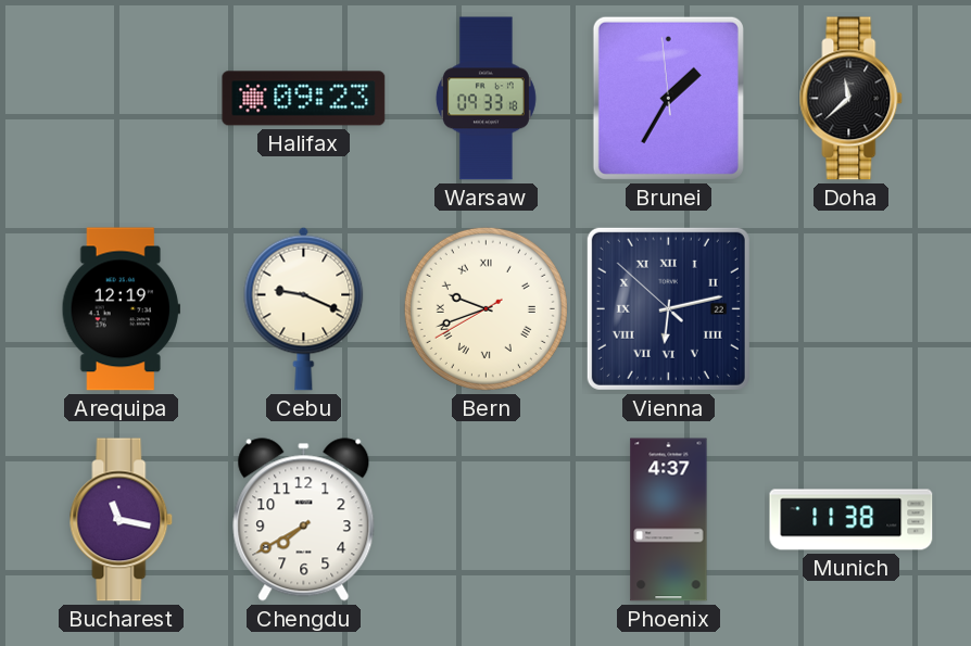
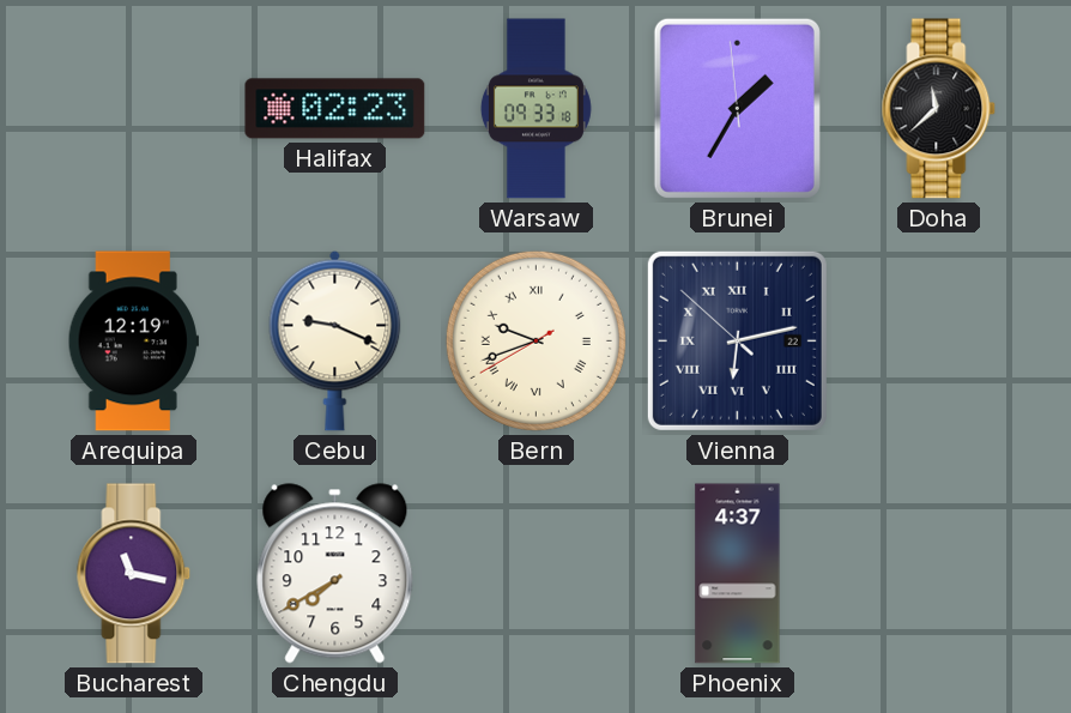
Halifax: 09:23 -> 02:23 (335, 109)
Munich: 11:38 -> none (852, 520)
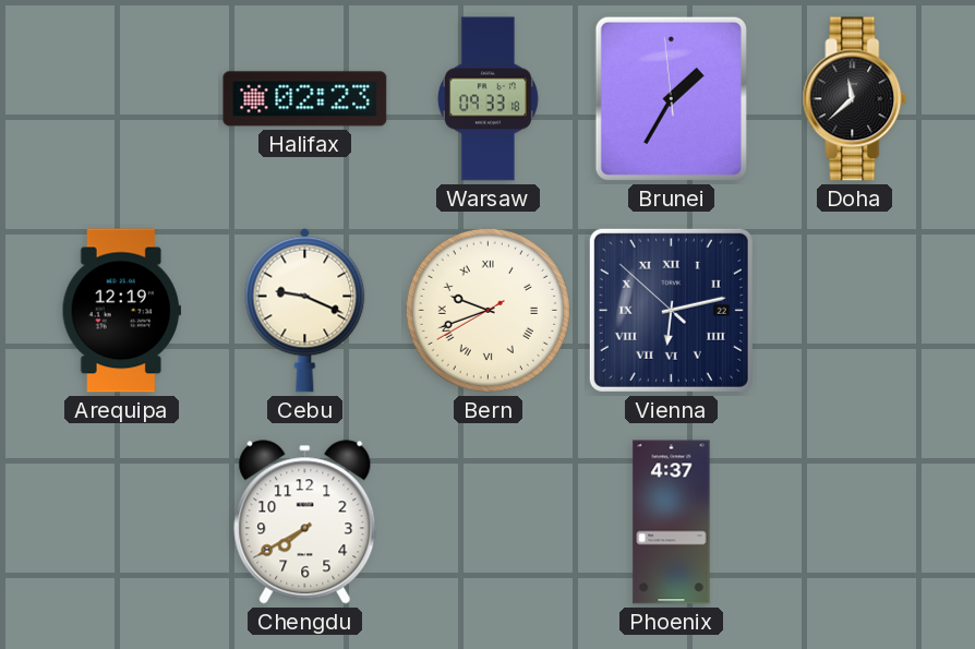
Bucharest: 11:17 -> none (134, 574)
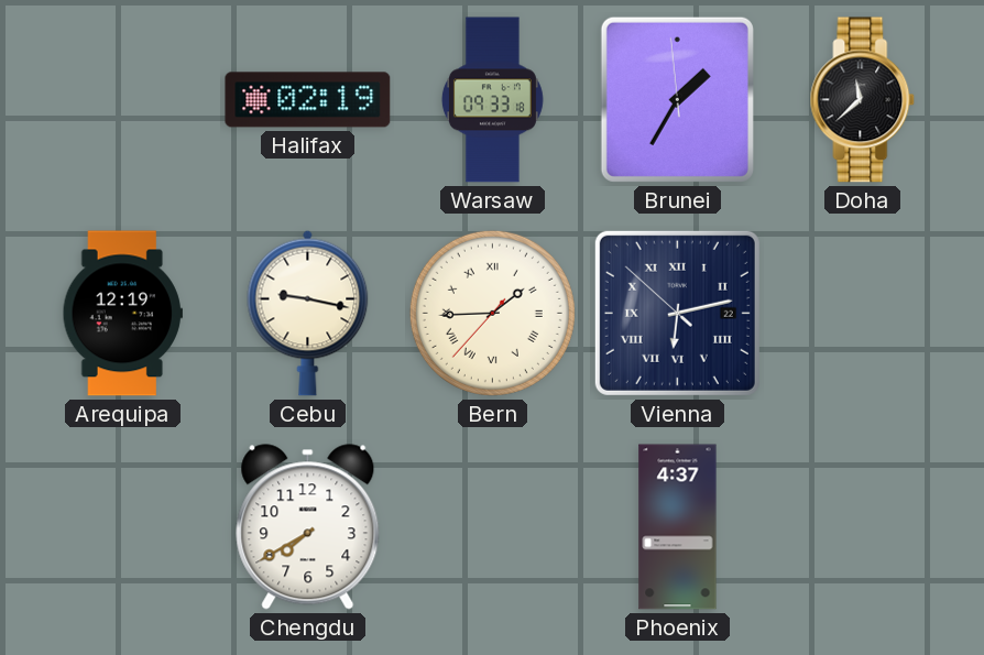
Halifax: 02:23 -> 02:19 (308, 100)
Cebu: 9:19 -> 9:17 (308, 313)
Bern: 9:41 -> 1:44 (492, 313)
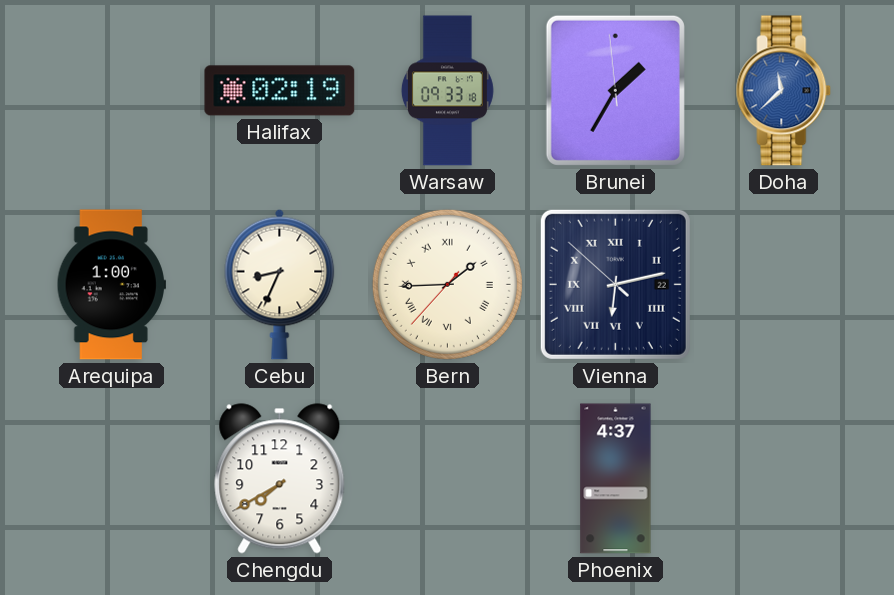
Doha dial: black -> blue (784, 91)
Arequipa: 12:19 -> 1:00 (111, 285)
Cebu: 9:17 -> 8:34 (280, 284)
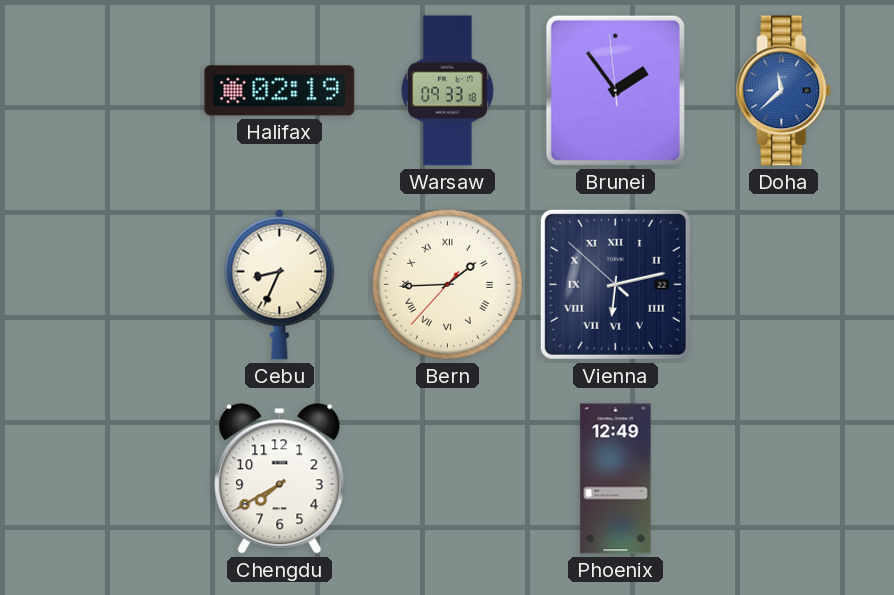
Brunei: 1:34 -> 1:53 (615, 90)
Arequipa: 1:00 -> none (111, 285)
Phoenix: 4:37 -> 12:49 (616, 479)
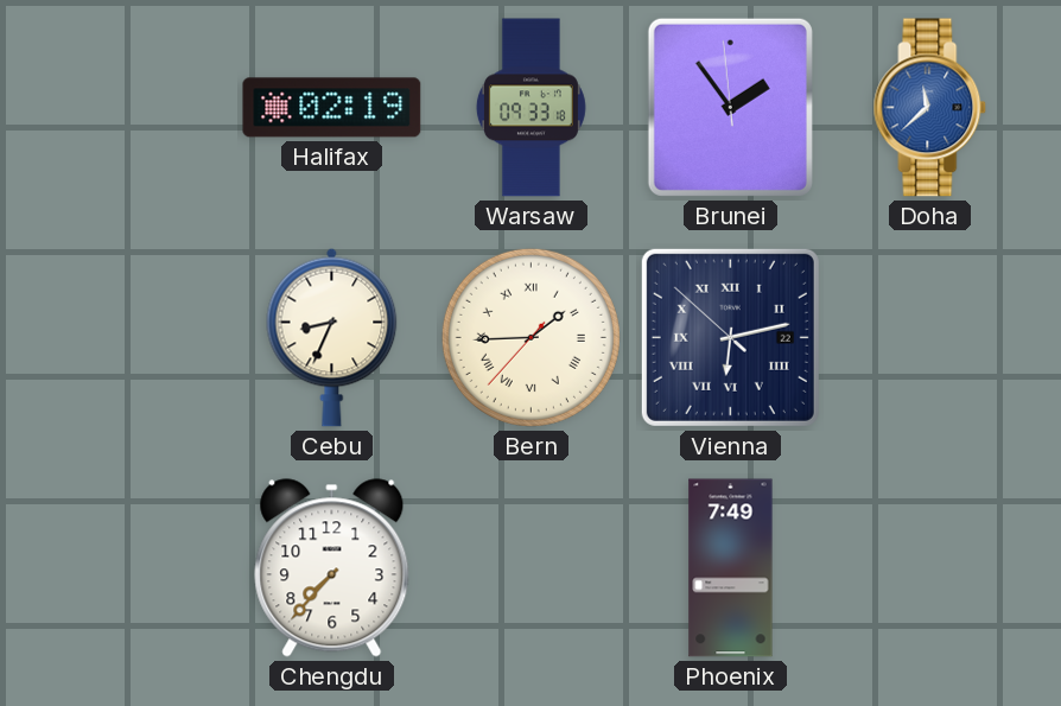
Chengdu: 7:40 -> 7:37 (332, 568)
Phoenix: 12:49 -> 7:49 (731, 568)
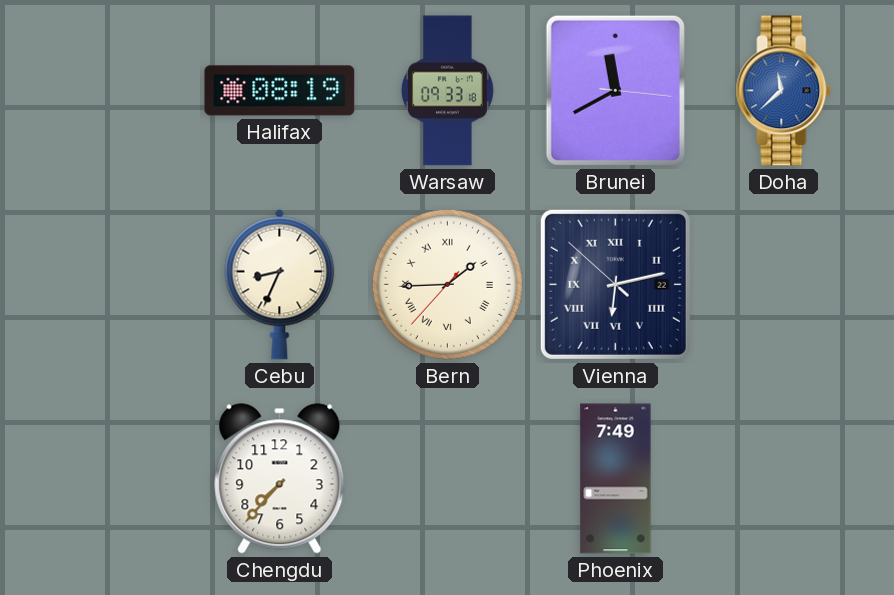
Halifax: 02:19 -> 08:19 (280, 91)
Brunei: 1:53 -> 11:40 (615, 90)
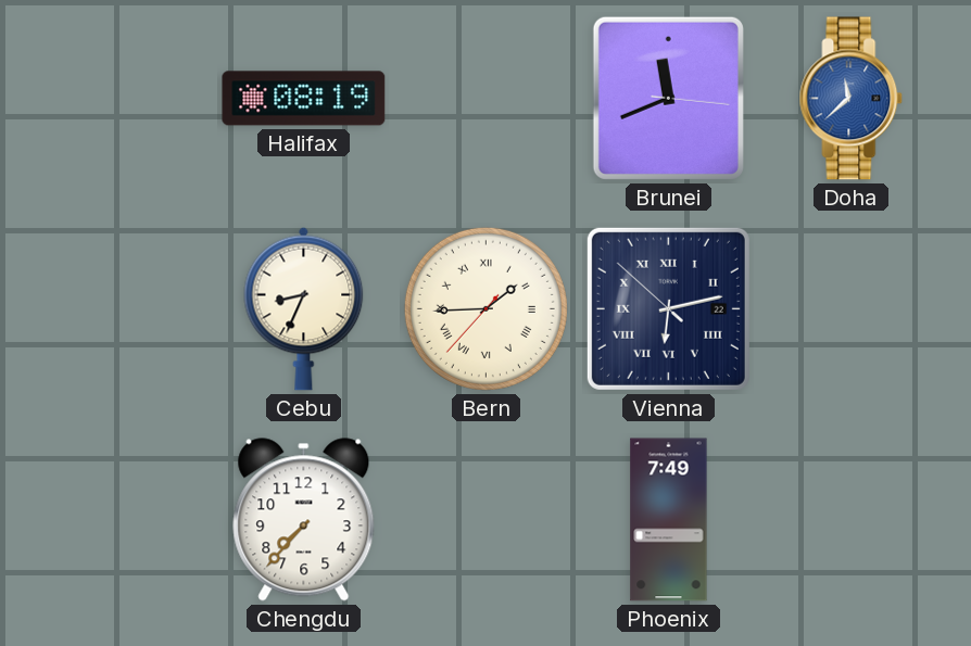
Warsaw: 09:33 -> none (447, 91)
Brunei: 11:40 -> 11:41 (668, 98)
